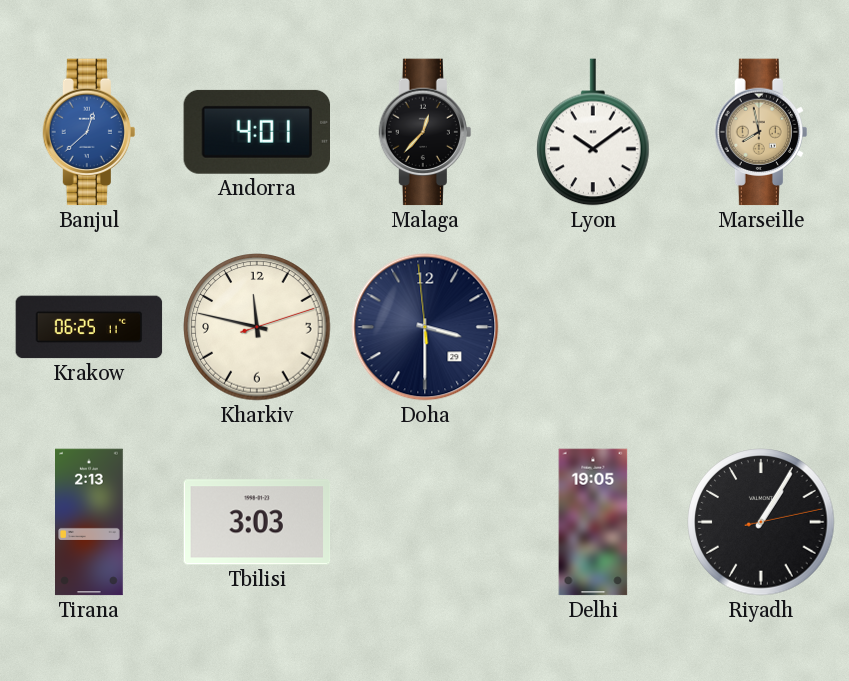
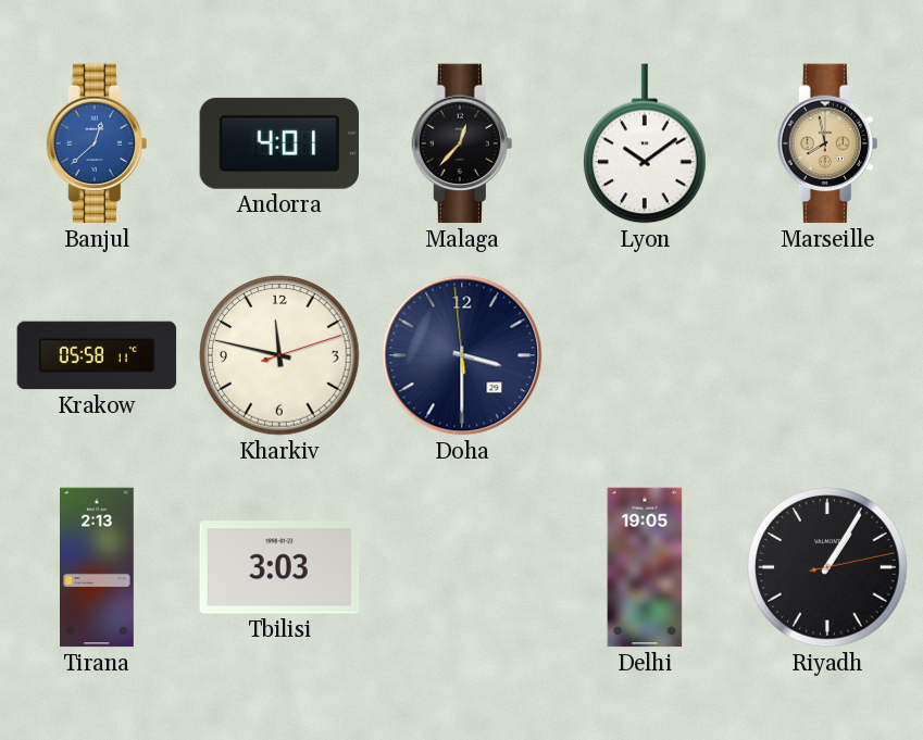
Krakow: 06:25 -> 05:58 (97, 355)
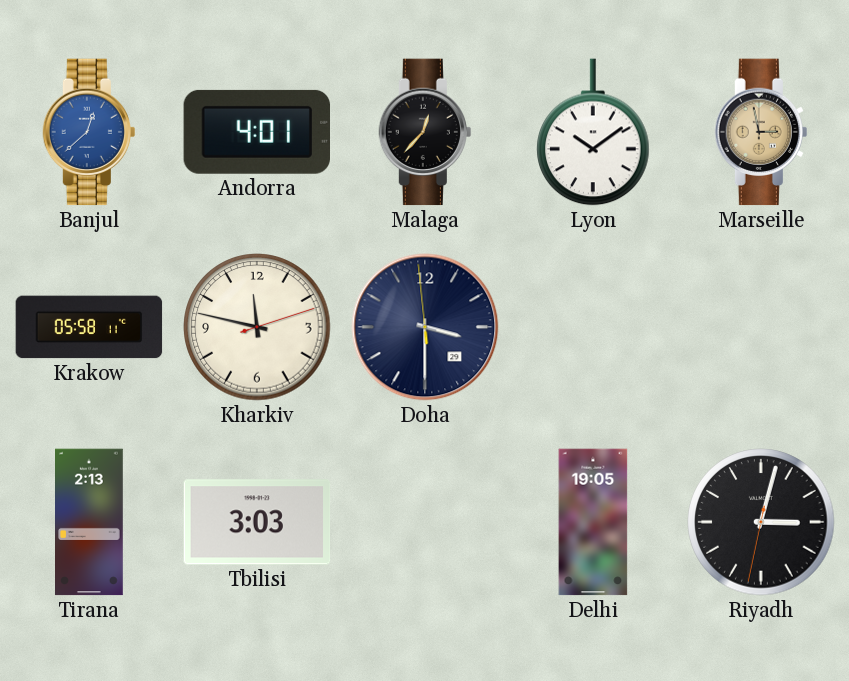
Marseille: 7:58 -> 2:58 (760, 132)
Riyadh: 1:05 -> 3:02 (761, 522)
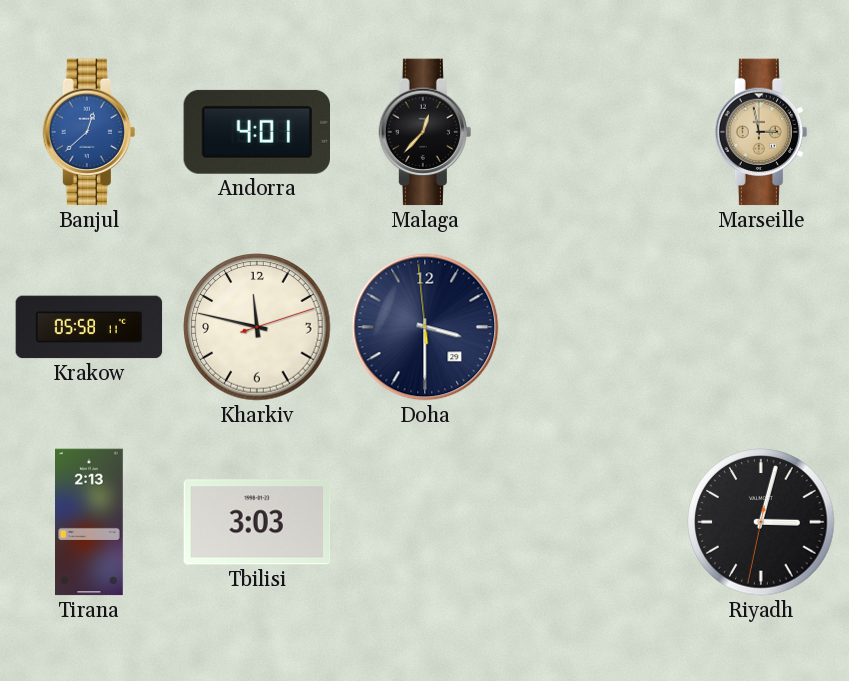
Lyon: 10:09 -> none (593, 132)
Delhi: 19:05 -> none (593, 522)
